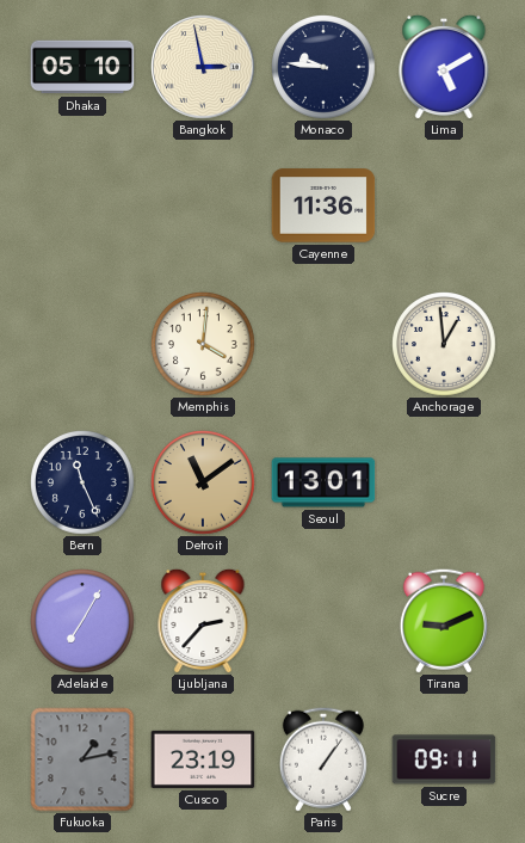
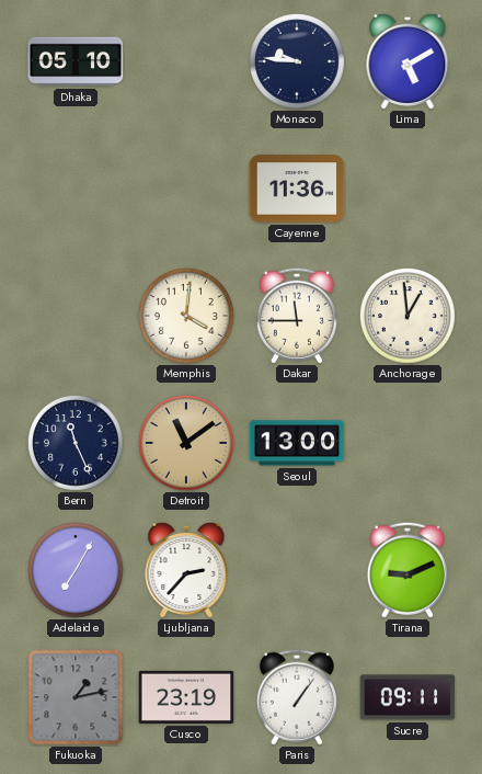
Bangkok: 2:58 -> none (203, 67)
Dakar: none -> 11:45 (297, 316)
Seoul: 13:01 -> 13:00 (297, 443)
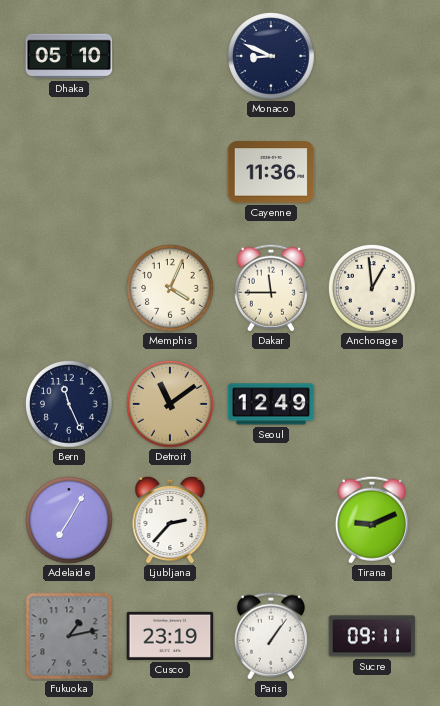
Monaco: 9:46 -> 8:49 (272, 57)
Lima: 5:10 -> none (408, 61)
Memphis: 4:01 -> 4:04 (171, 289)
Seoul: 13:00 -> 12:49 (271, 404)
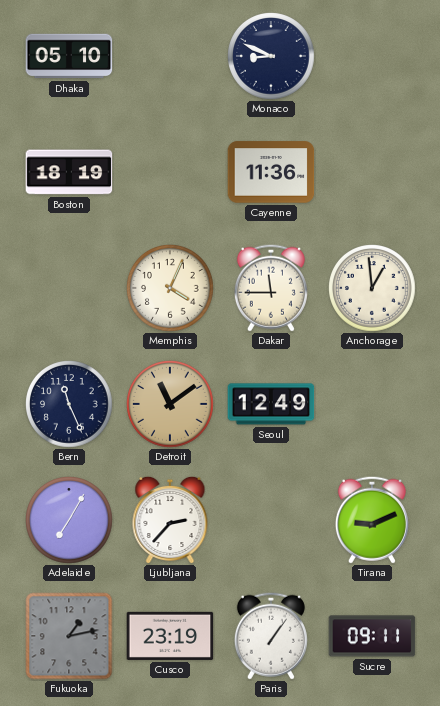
Boston: none -> 18:19 (69, 172)
